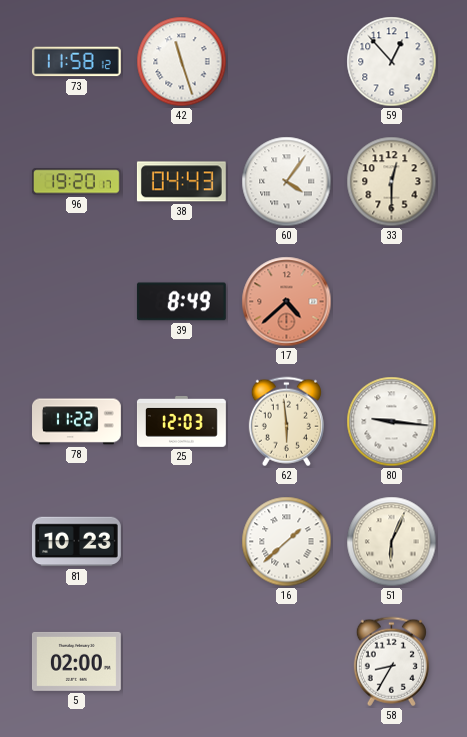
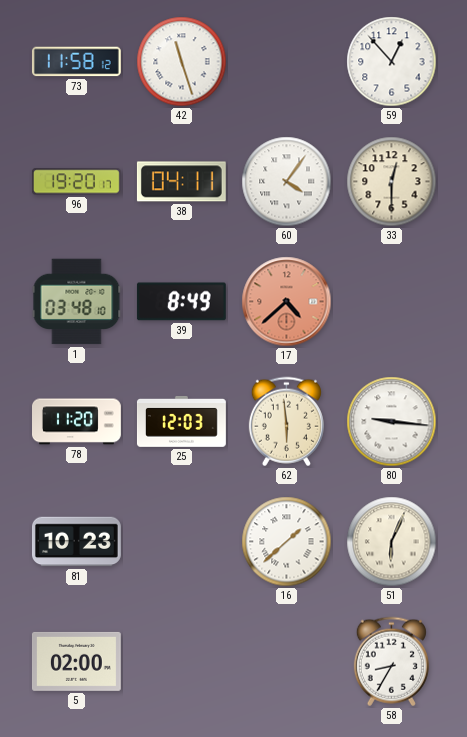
38: 04:43 -> 04:11 (181, 182)
1: none -> 03:48 (77, 302)
78: 11:22 -> 11:20 (77, 422)
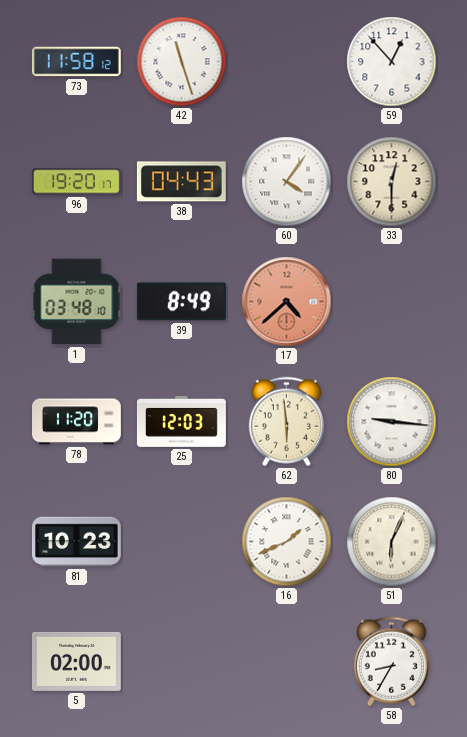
38: 04:11 -> 04:43 (181, 182)
16: 1:38 -> 1:41 (287, 542)
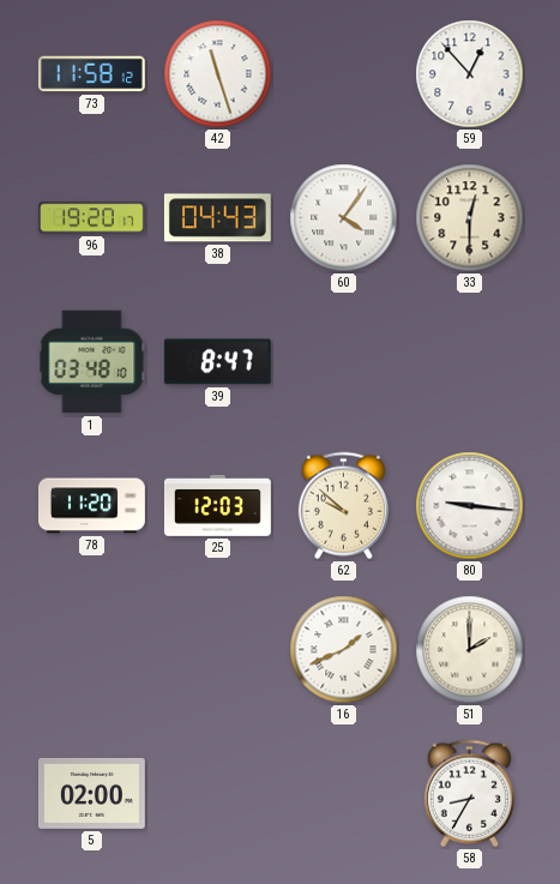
39: 8:49 -> 8:47 (217, 362)
17: 4:38 -> none (287, 302)
62: 5:59 -> 9:52 (343, 506)
81: 10:23 -> none (77, 542)
51: 6:04 -> 2:00 (470, 650)
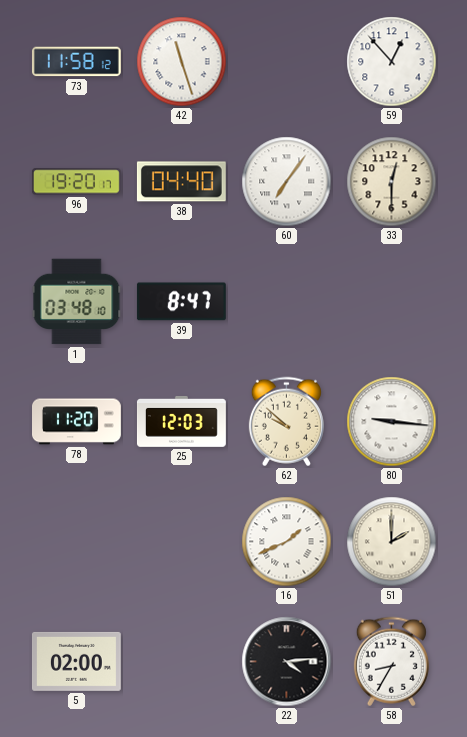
38: 04:43 -> 04:40 (181, 182)
60: 4:06 -> 7:06 (287, 182)
22: none -> 4:14 (287, 662)
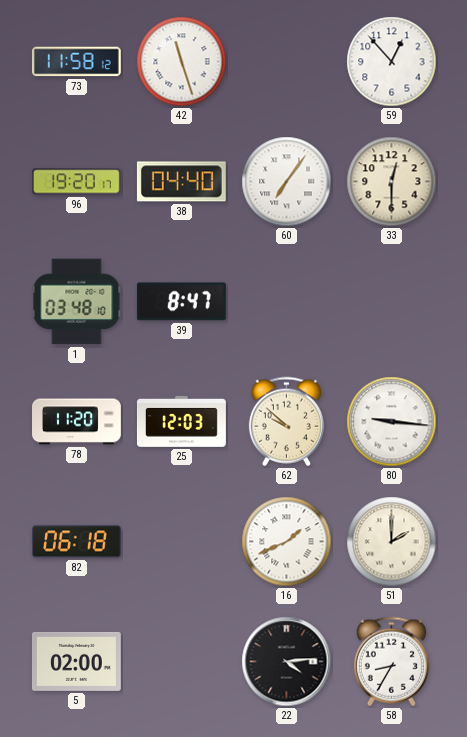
82: none -> 06:18 (76, 542)
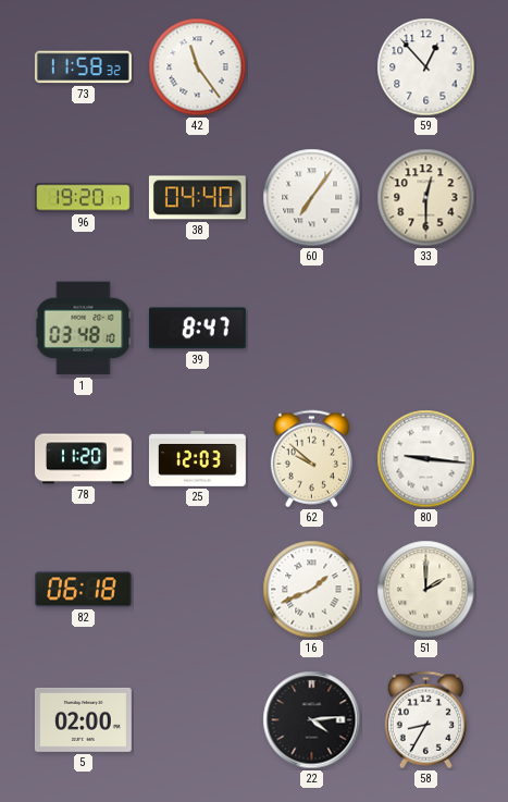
73: 11:58:12 -> 11:58:32 (83, 67)
42: 11:27 -> 11:24 (198, 67)
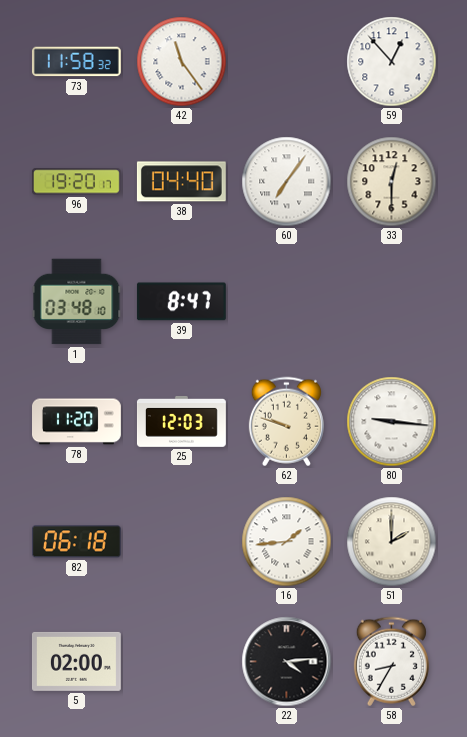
62: 9:52 -> 9:48 (286, 422)
16: 1:41 -> 1:44 (287, 542)
